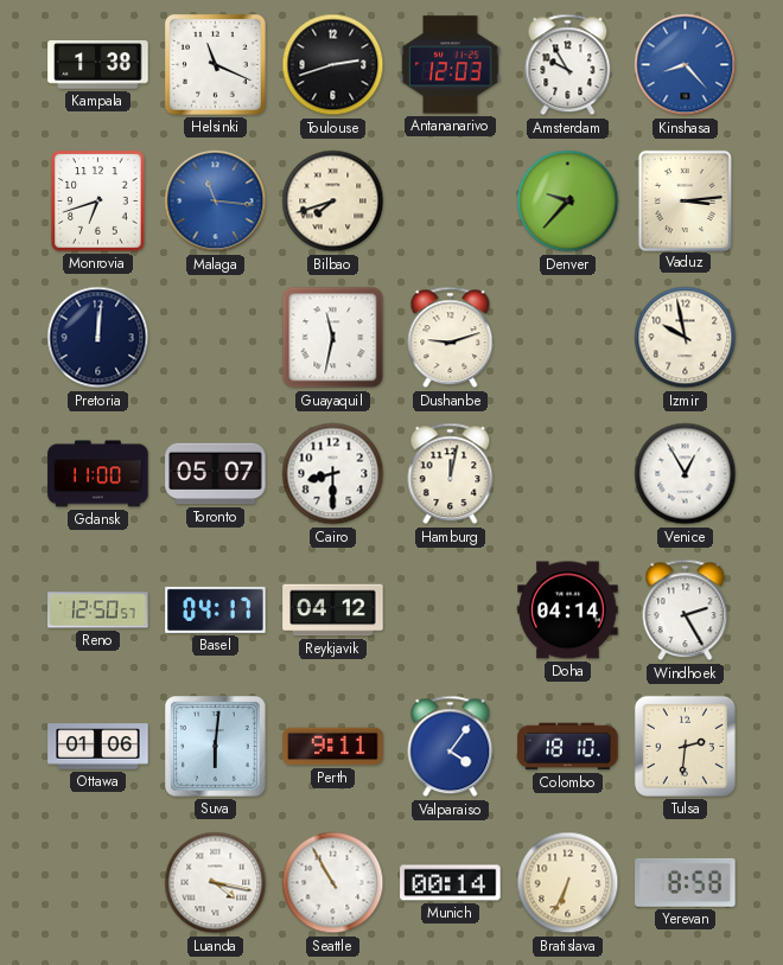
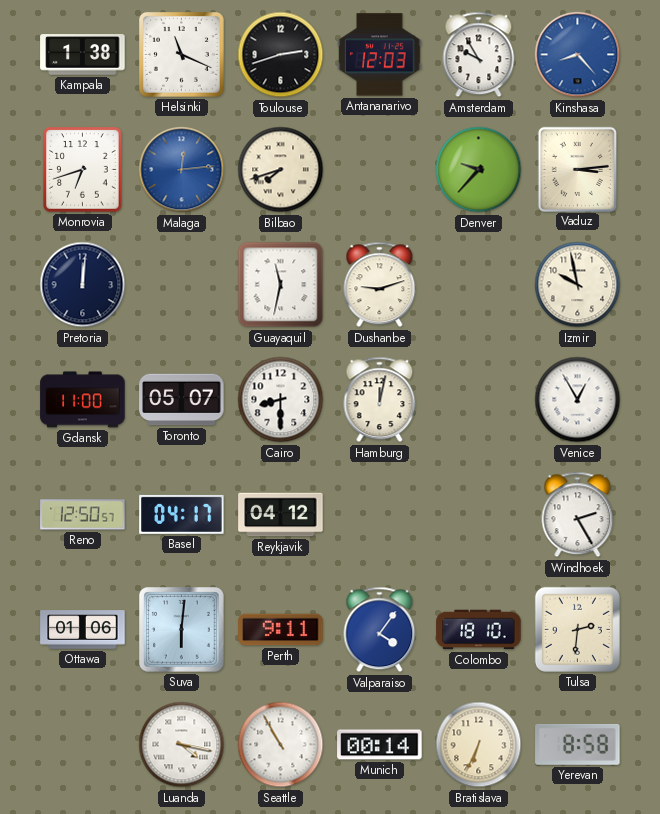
Malaga: 11:16 -> 12:14 (182, 170)
Doha: 04:14 -> none (568, 611)
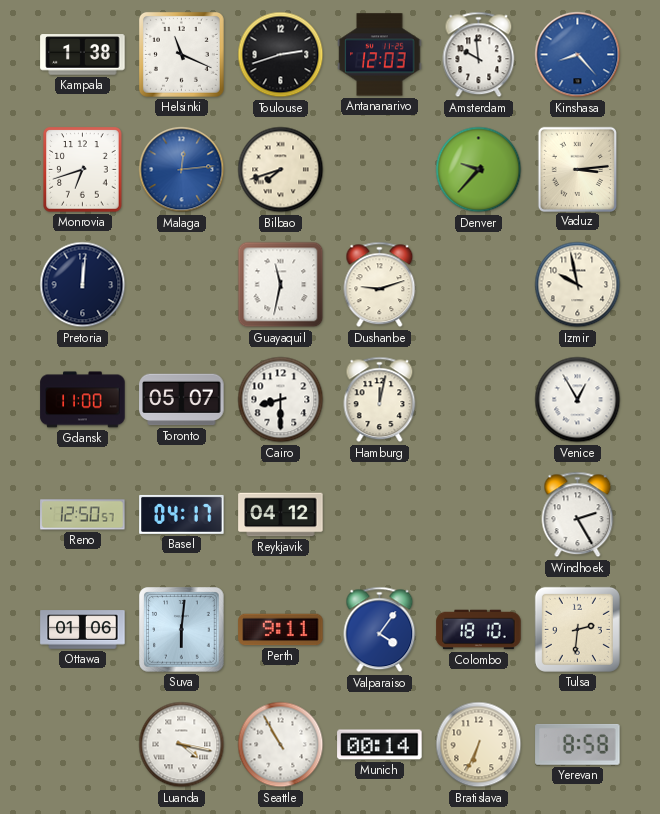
Amsterdam: 9:55 -> 9:59 (479, 55)
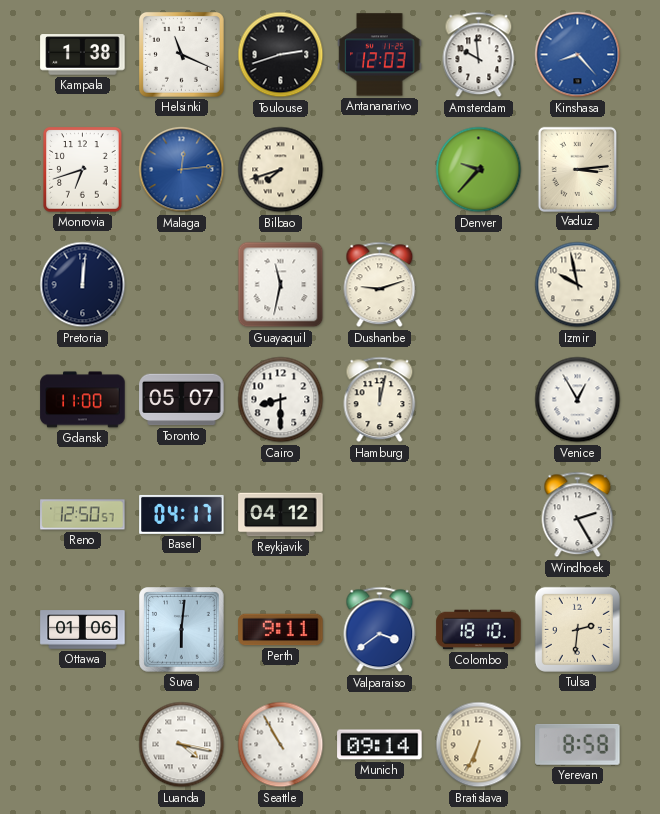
Valparaiso: 4:06 -> 3:39 (380, 630)
Munich: 00:14 -> 09:14 (380, 745)
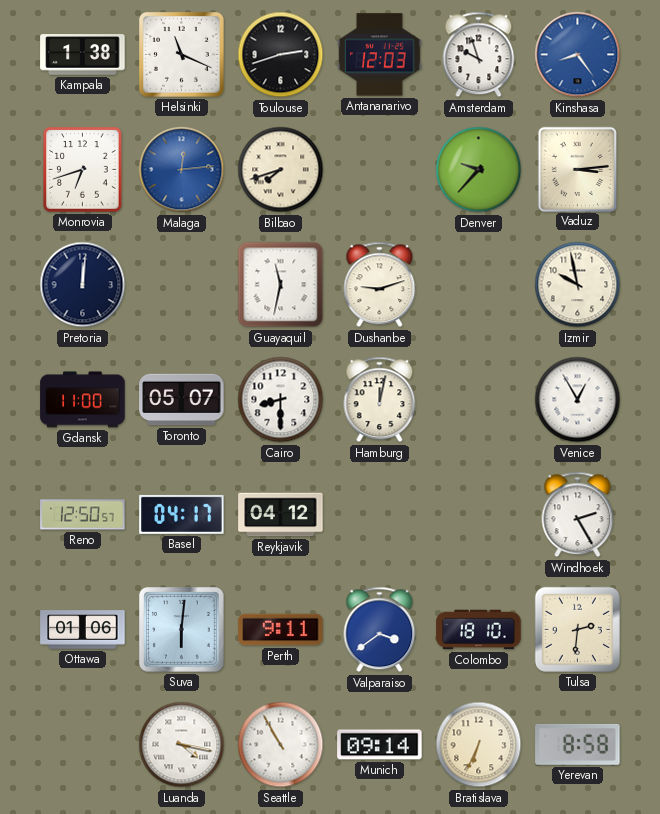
Amsterdam: 9:59 -> 9:57 (479, 55)
Kinshasa: 8:23 -> 8:24 (578, 55)
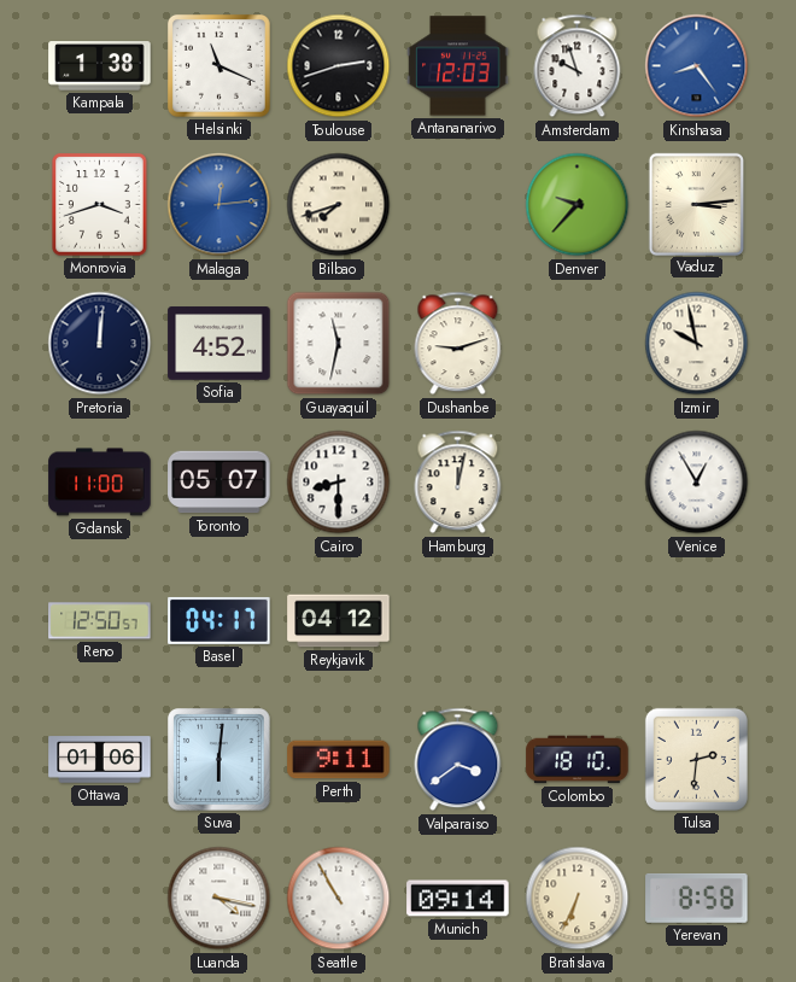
Monrovia: 6:42 -> 3:42 (100, 205)
Sofia: none -> 4:52 (220, 344)
Windhoek: 2:25 -> none (578, 515)
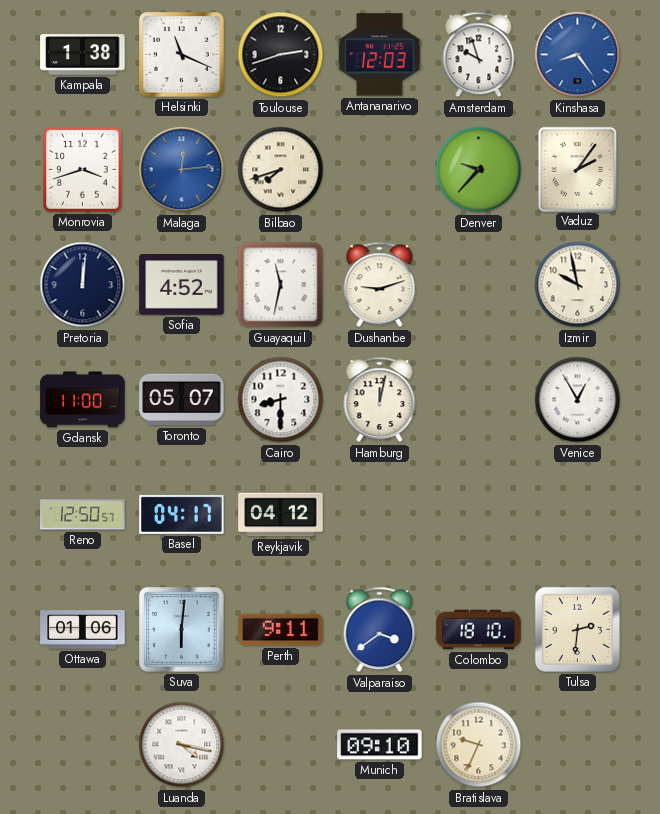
Vaduz: 3:14 -> 2:06 (577, 169)
Seattle: 10:55 -> none (339, 899)
Munich: 09:14 -> 09:10 (380, 745)
Bratislava: 6:34 -> 9:34 (479, 745)
Yerevan: 8:58 -> none (697, 898)
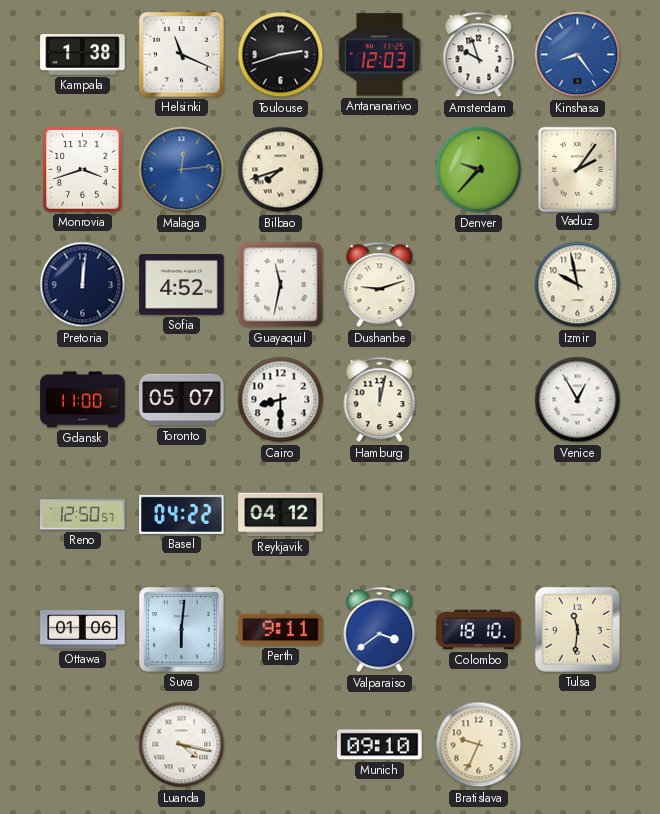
Basel: 04:17 -> 04:22 (182, 514)
Tulsa: 2:31 -> 11:31 (577, 629)
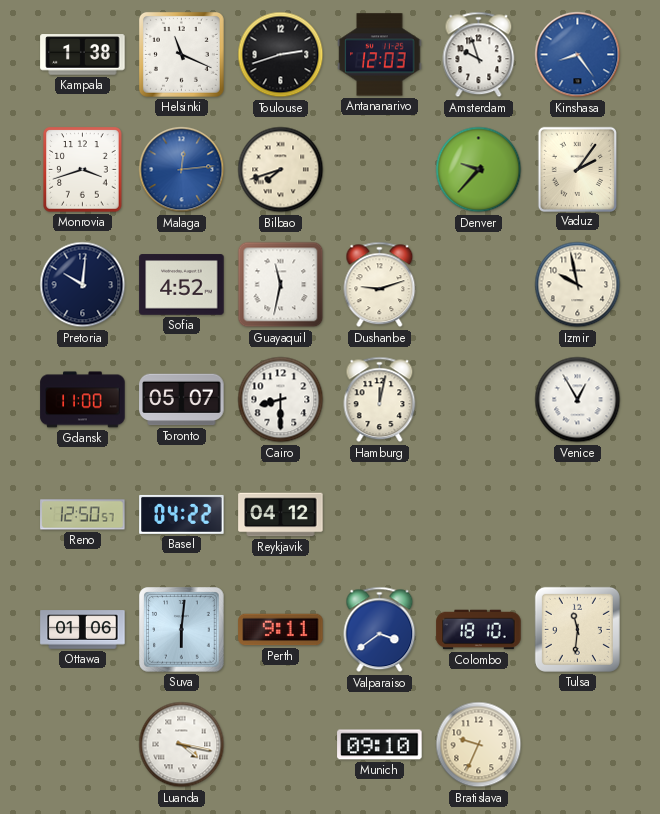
Pretoria: 12:01 -> 10:01 (83, 285)
